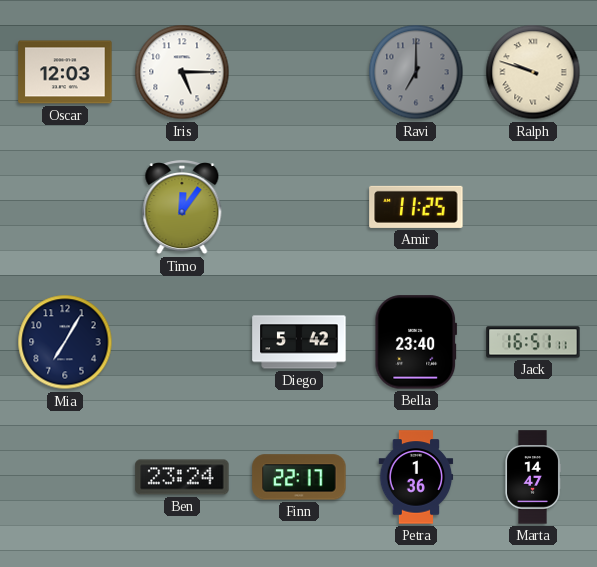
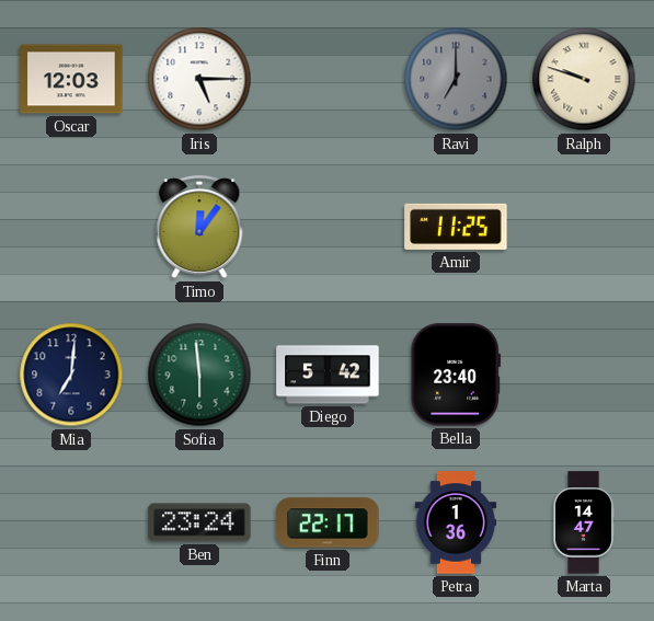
Mia: 7:05 -> 7:01 (71, 375)
Sofia: none -> 5:59 (199, 375)
Jack: 16:51 -> none (533, 342)
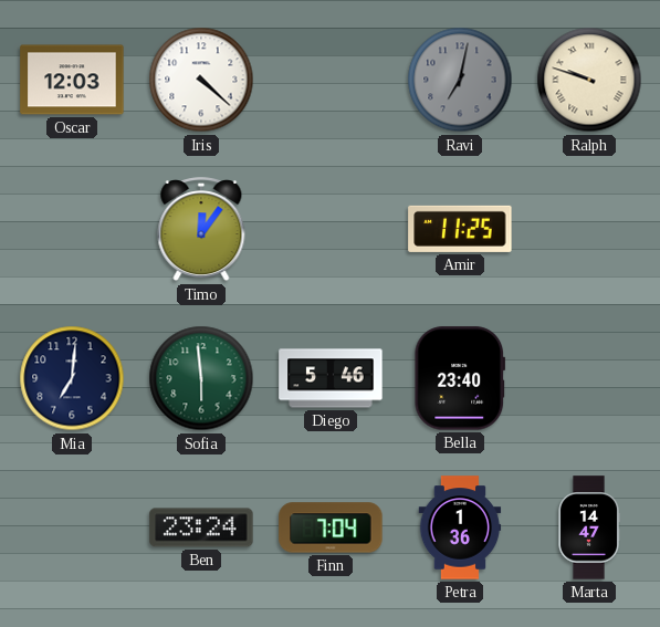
Iris: 5:15 -> 4:22 (201, 80)
Ravi: 7:00 -> 7:02 (460, 80)
Diego: 5:42 -> 5:46 (331, 378)
Finn: 22:17 -> 7:04 (331, 527)
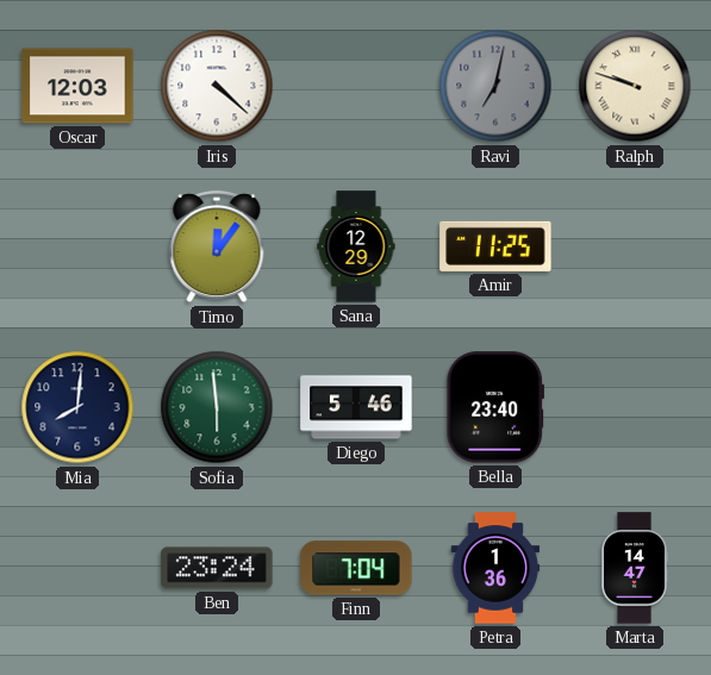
Sana: none -> 12:29 (356, 246)
Mia: 7:01 -> 8:01 (77, 407)
